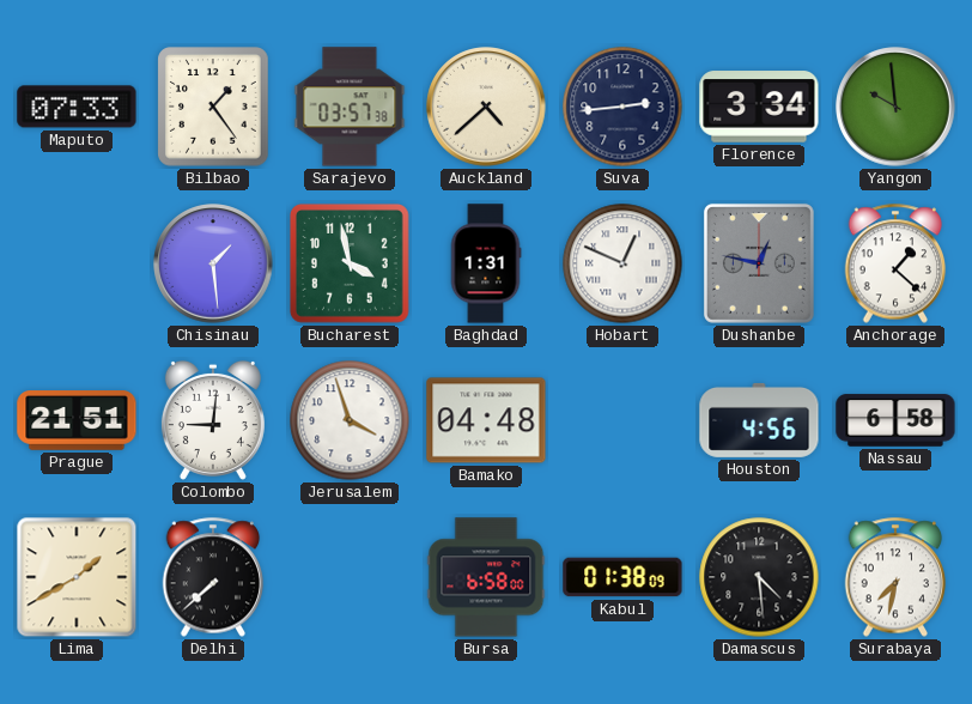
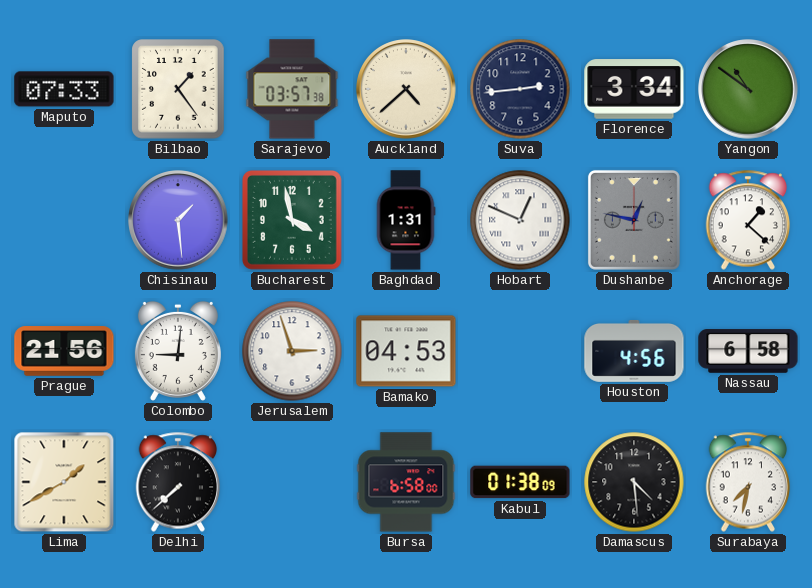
Yangon: 9:59 -> 10:51 (748, 89)
Prague: 21:51 -> 21:56 (64, 351)
Jerusalem: 3:57 -> 2:57 (292, 351)
Bamako: 04:48 -> 04:53 (406, 351)
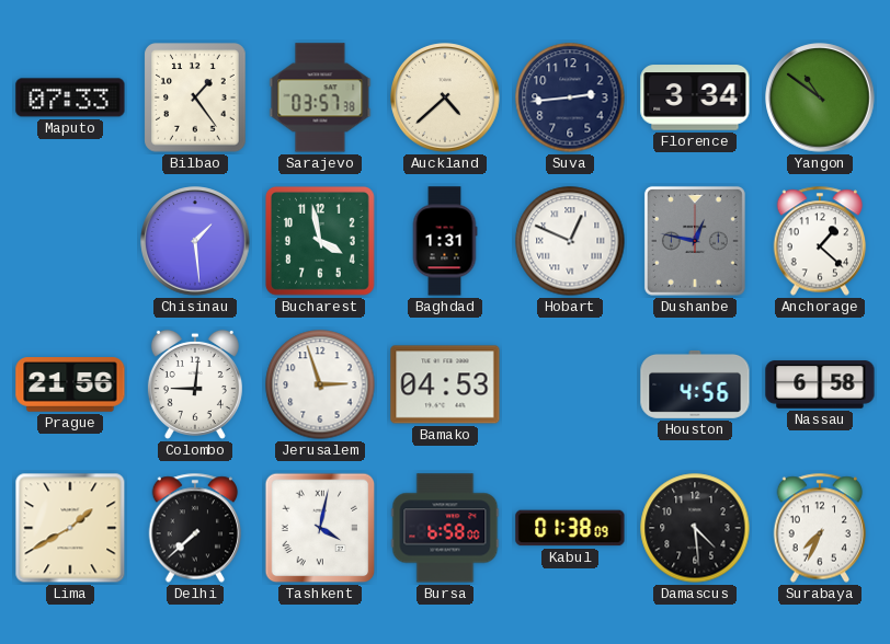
Tashkent: none -> 4:02 (320, 528)
Surabaya: 7:32 -> 7:34 (820, 528)
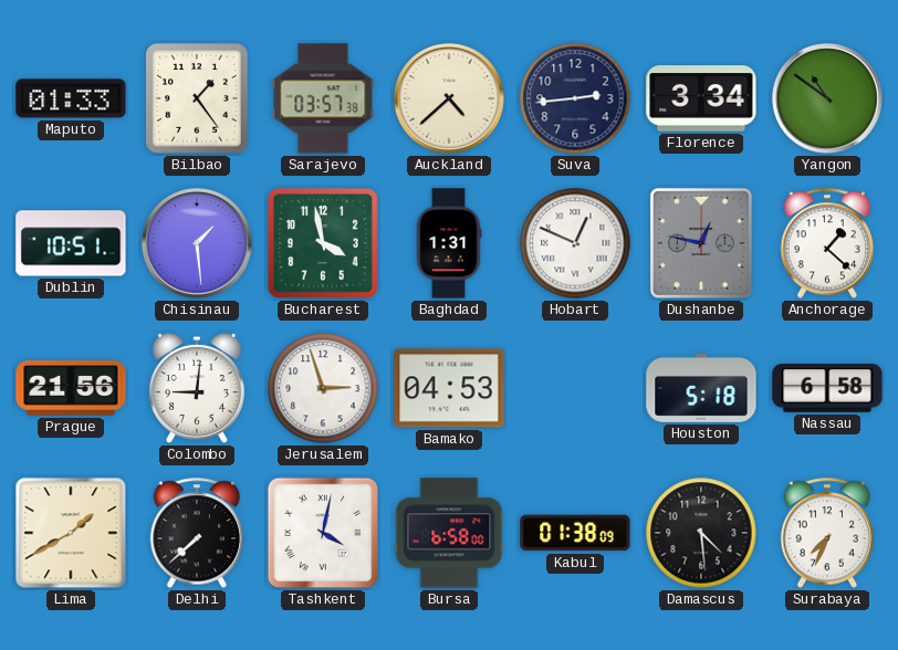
Maputo: 07:33 -> 01:33 (71, 98)
Dublin: none -> 10:51 (71, 243)
Houston: 4:56 -> 5:18 (701, 388)
